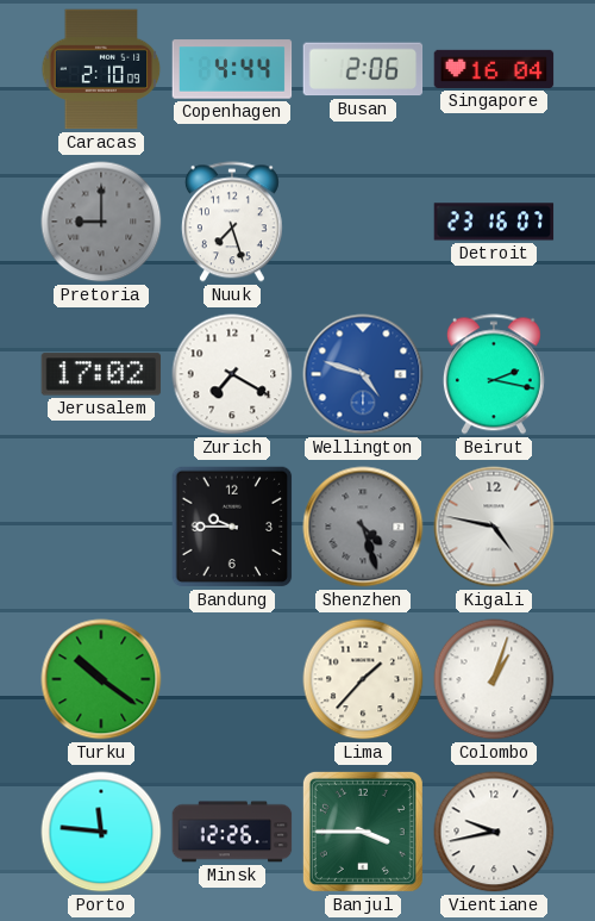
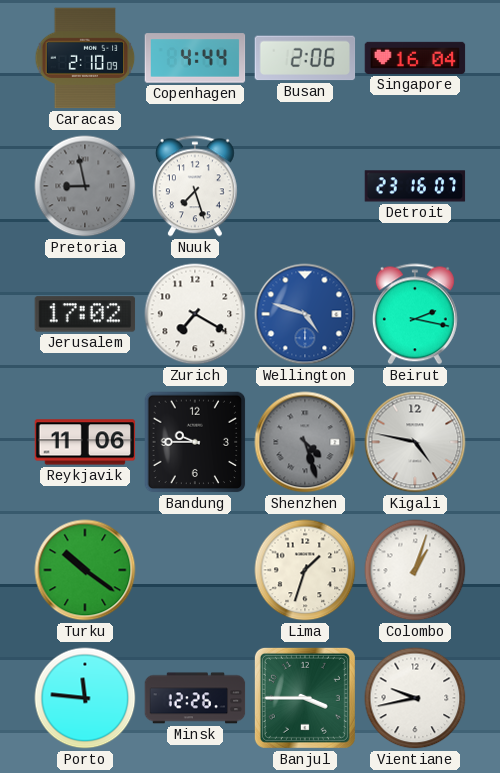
Pretoria: 9:00 -> 8:58 (85, 186)
Reykjavik: none -> 11:06 (85, 442)
Lima: 1:37 -> 1:33 (305, 570)
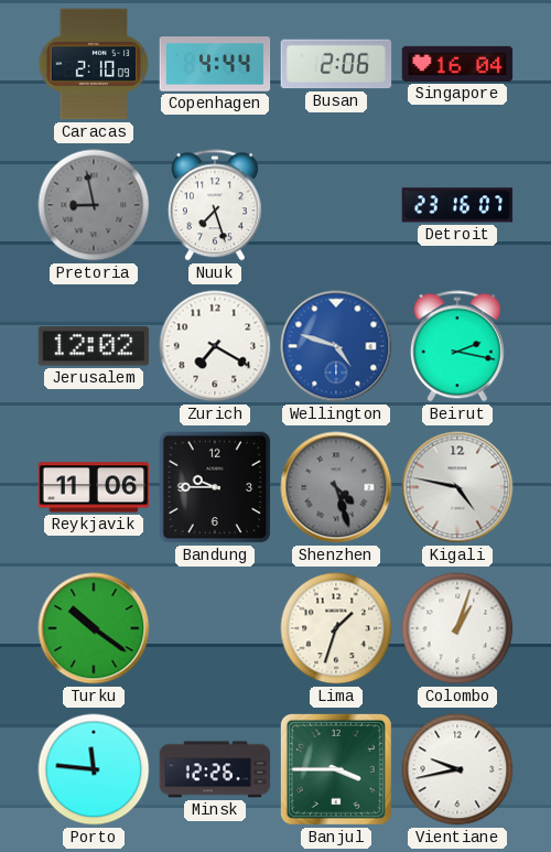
Jerusalem: 17:02 -> 12:02 (94, 346)
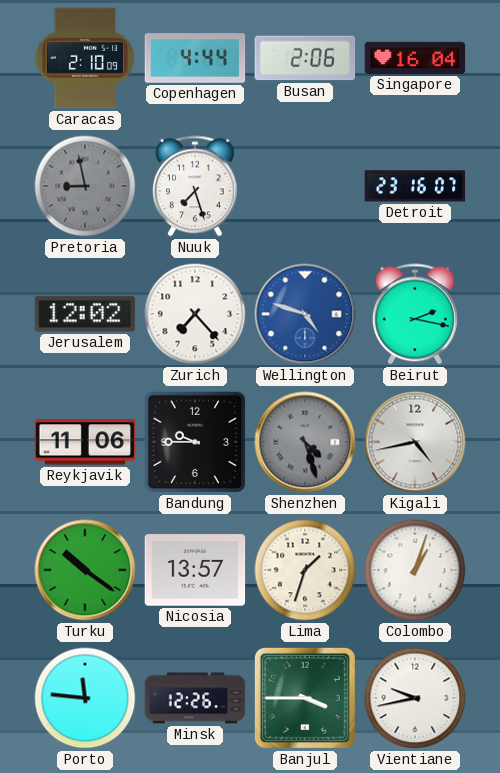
Zurich: 7:20 -> 7:23 (195, 314)
Kigali: 4:47 -> 4:43 (415, 442)
Nicosia: none -> 13:57 (195, 570)
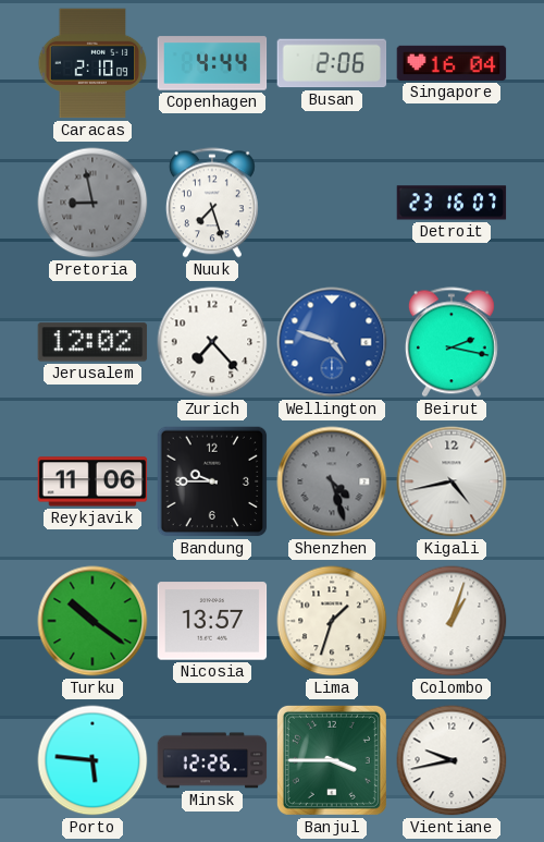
Porto: 11:46 -> 5:46 (92, 760)
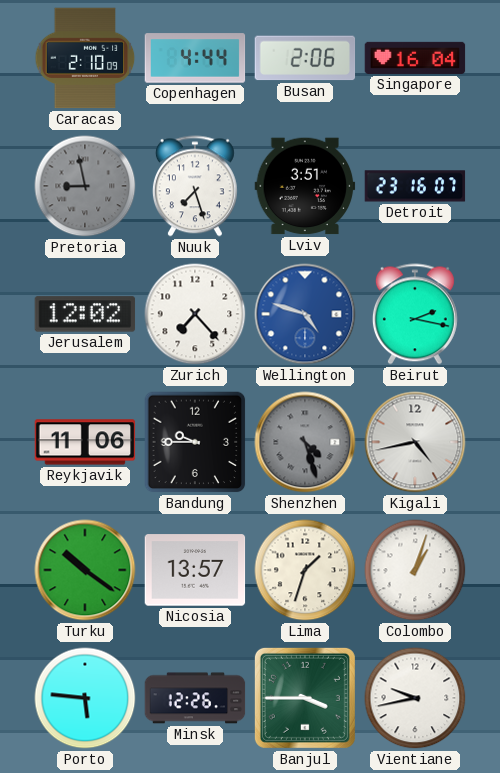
Lviv: none -> 3:51 (305, 186)
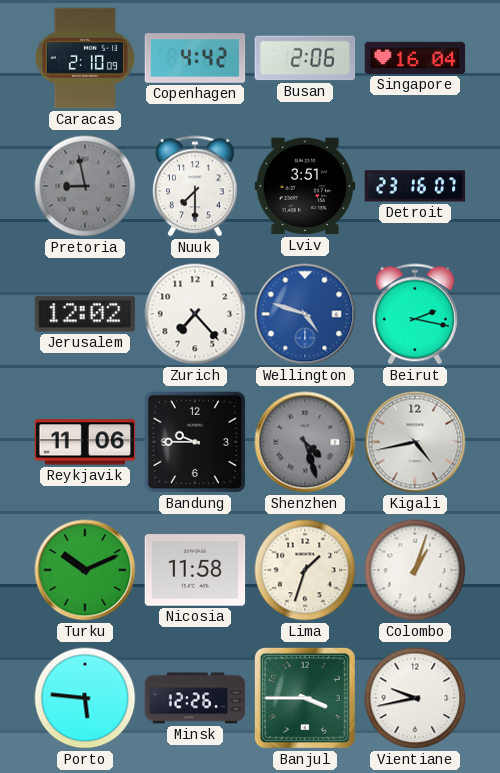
Copenhagen: 4:44 -> 4:42 (195, 58)
Nuuk: 7:27 -> 7:30 (195, 186)
Turku: 10:21 -> 10:11 (85, 570)
Nicosia: 13:57 -> 11:58 (195, 570)
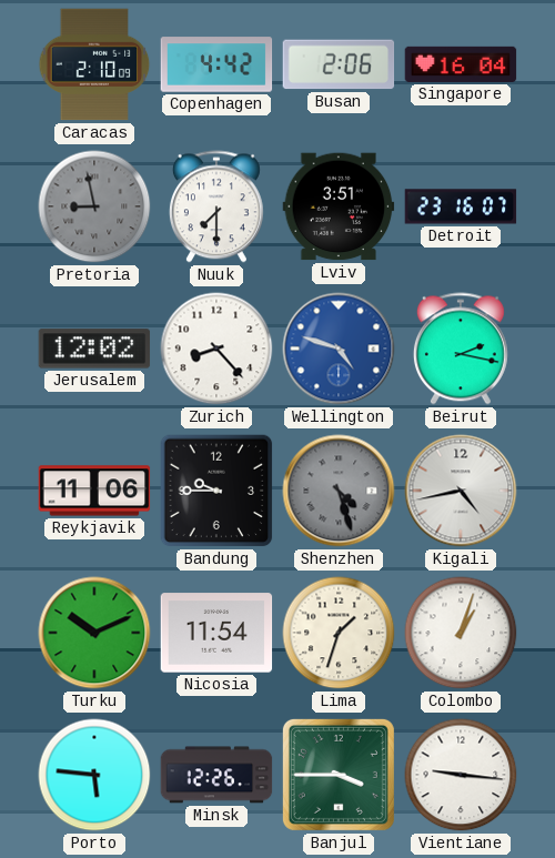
Zurich: 7:23 -> 8:23 (216, 349)
Nicosia: 11:58 -> 11:54 (216, 633)
Vientiane: 9:43 -> 9:16 (461, 775)
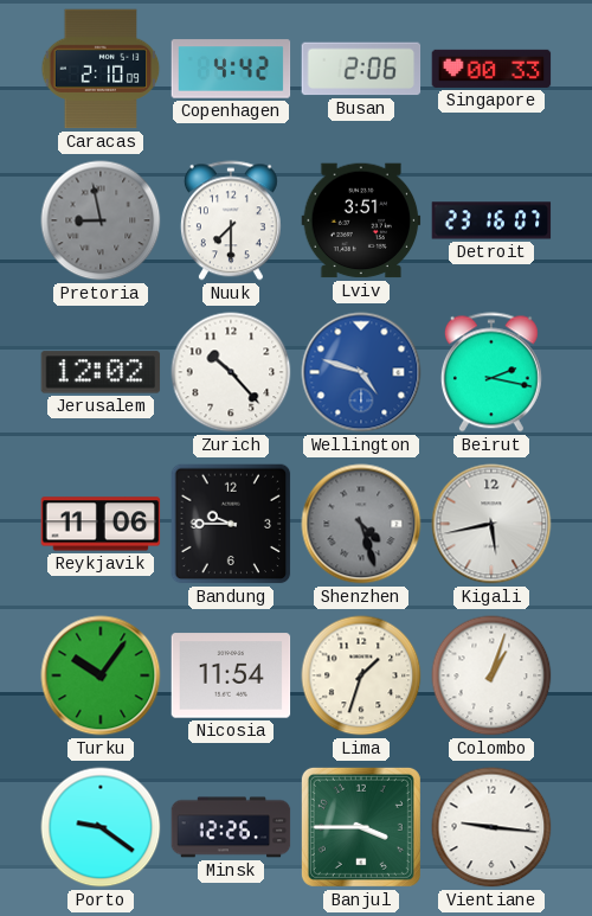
Singapore: 16:04 -> 00:33 (491, 69)
Zurich: 8:23 -> 10:23 (231, 372)
Kigali: 4:43 -> 5:43 (491, 524)
Turku: 10:11 -> 10:06 (101, 675)
Porto: 5:46 -> 9:21 (101, 827)
